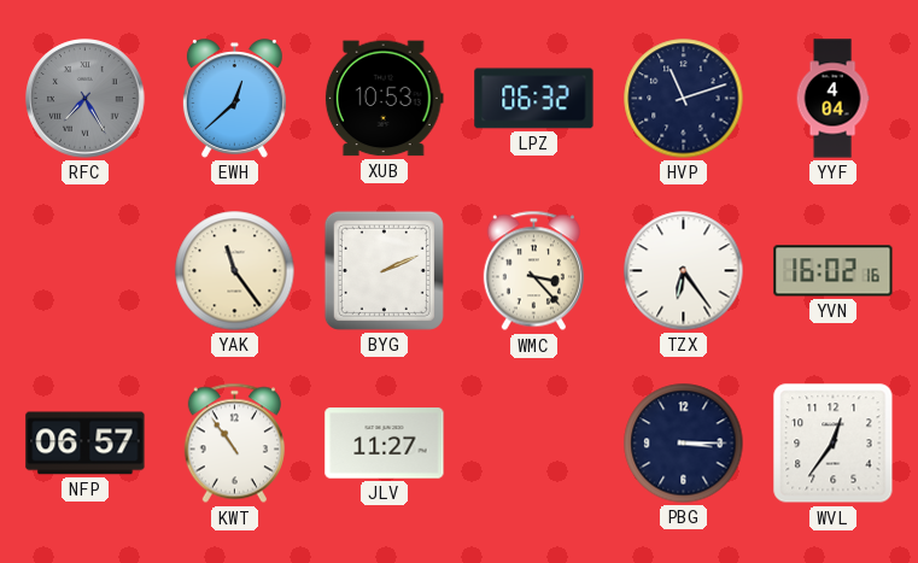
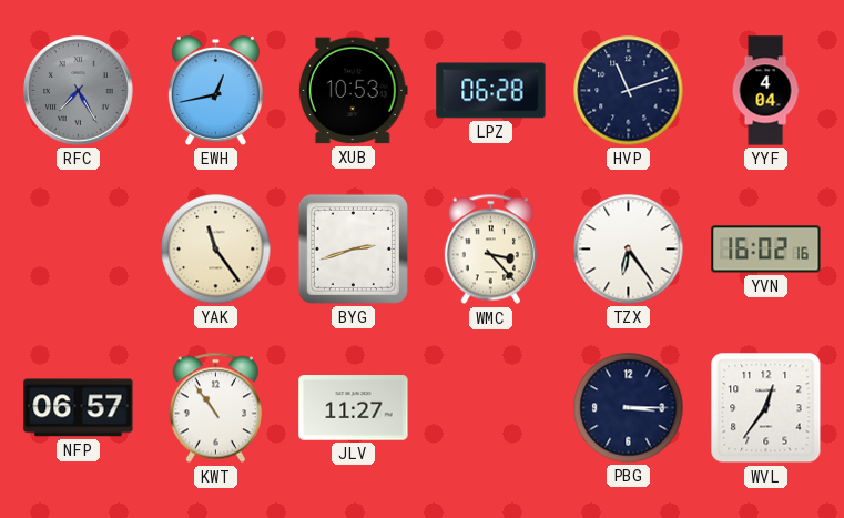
EWH: 12:38 -> 12:43 (215, 91)
LPZ: 06:32 -> 06:28 (491, 91)
BYG: 2:11 -> 2:42 (353, 248)
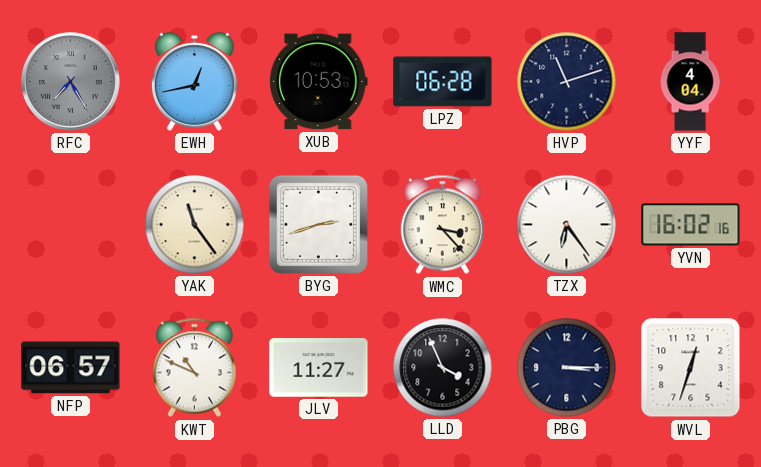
KWT: 10:54 -> 10:49 (194, 368)
LLD: none -> 3:56 (443, 368)
WVL: 12:36 -> 12:33 (691, 368)
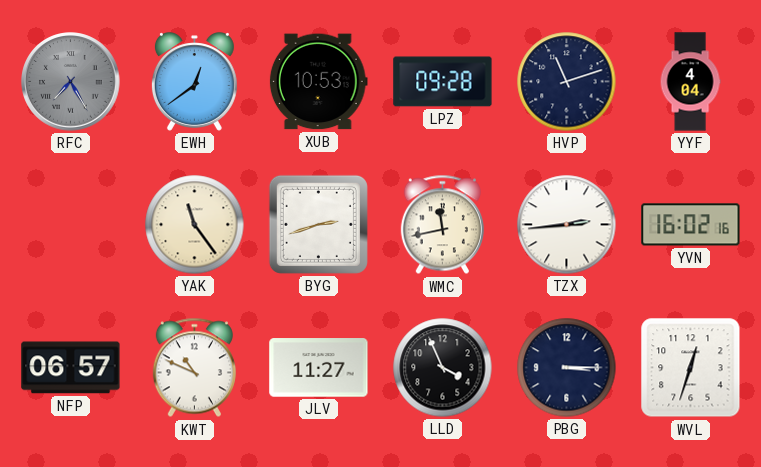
EWH: 12:43 -> 12:39 (194, 82)
LPZ: 06:28 -> 09:28 (443, 82)
WMC: 3:23 -> 11:43 (442, 225)
TZX: 6:24 -> 2:44 (567, 225)
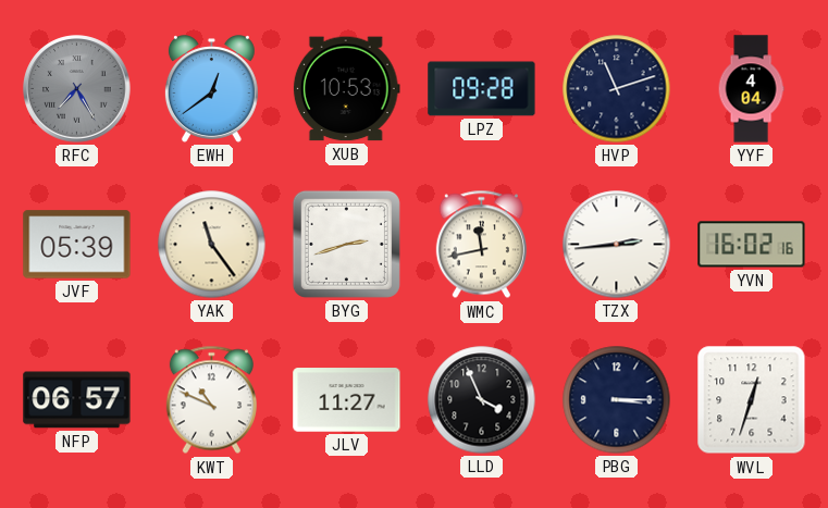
JVF: none -> 05:39 (77, 245)
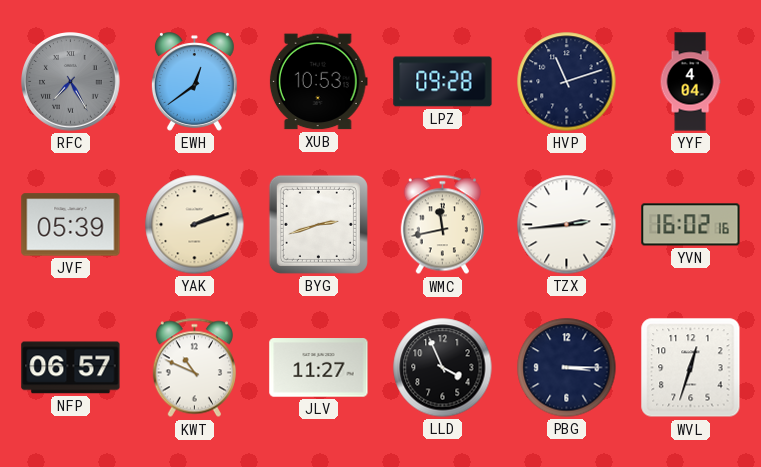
YAK: 11:24 -> 2:12 (195, 225)
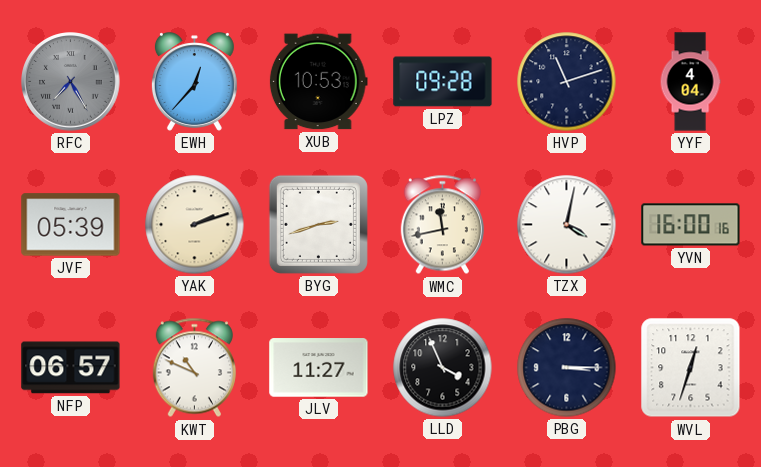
EWH: 12:39 -> 12:37 (194, 82)
TZX: 2:44 -> 4:02 (567, 225)
YVN: 16:02 -> 16:00 (691, 225)
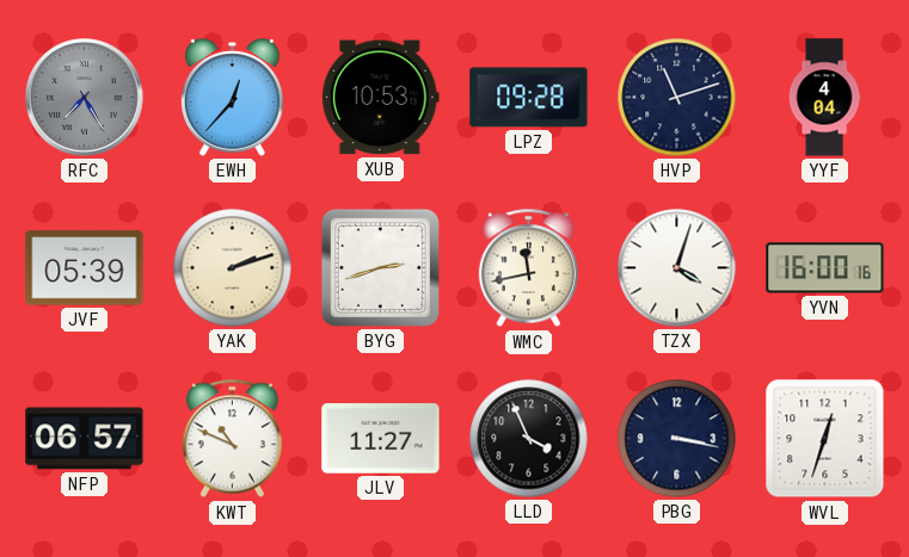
TZX: 4:02 -> 4:03 (677, 268)
PBG: 3:15 -> 3:17 (677, 439)
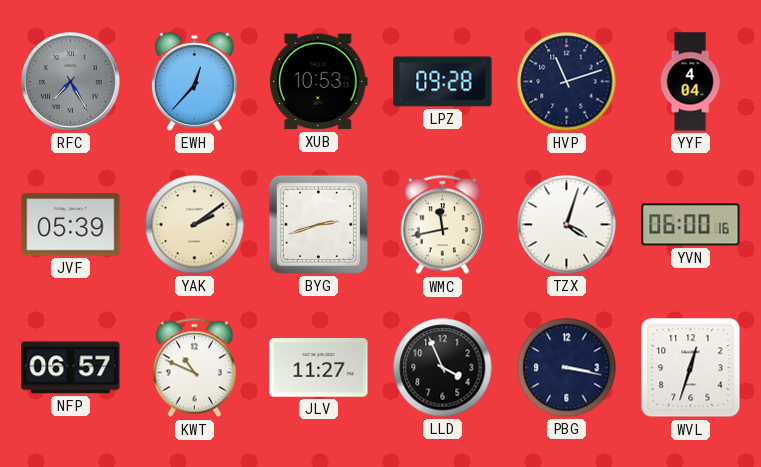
YAK: 2:12 -> 2:09 (195, 225)
YVN: 16:00 -> 06:00 (691, 225)
